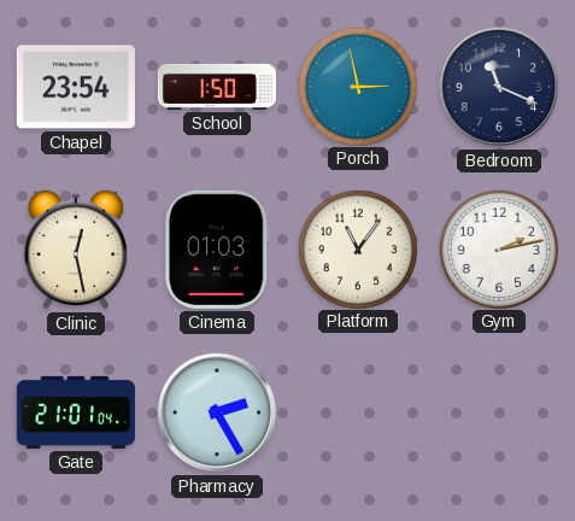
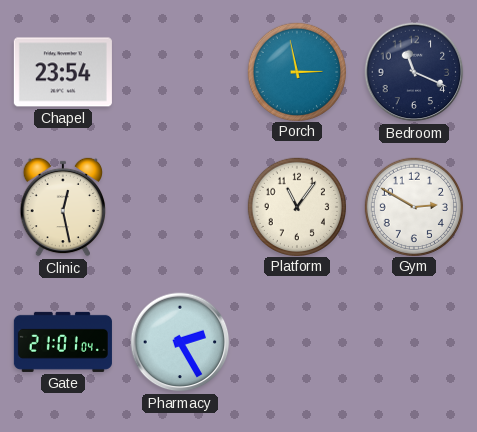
School: 1:50 -> none (217, 87)
Cinema: 01:03 -> none (217, 250)
Gym: 2:13 -> 2:50 (413, 206)
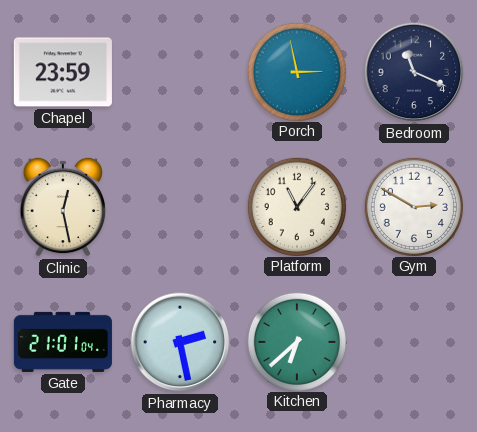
Chapel: 23:54 -> 23:59 (63, 72)
Pharmacy: 2:25 -> 2:28 (180, 342)
Kitchen: none -> 6:38 (296, 341)
